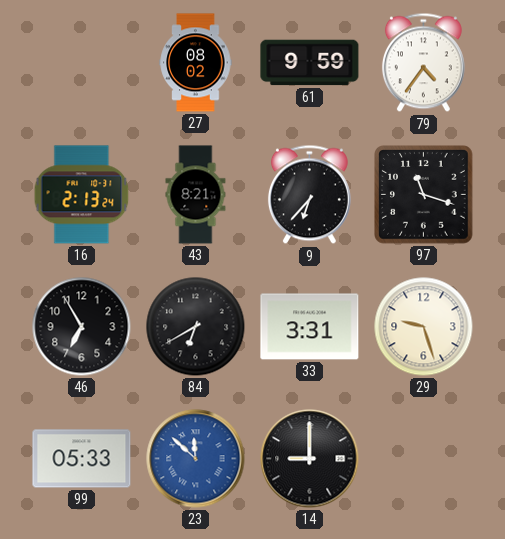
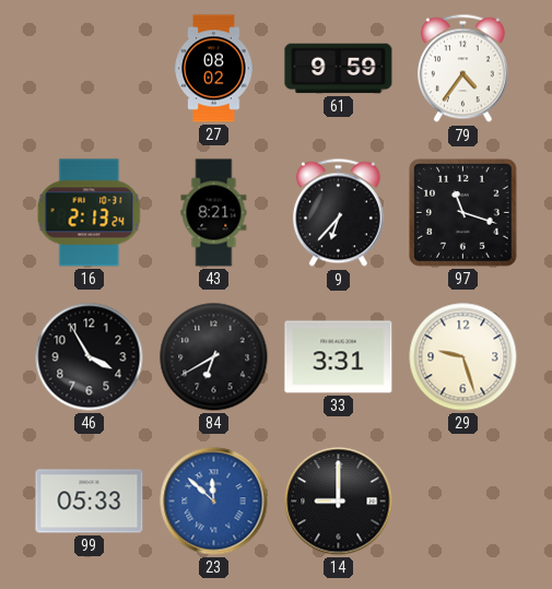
46: 6:55 -> 3:55 (90, 357)
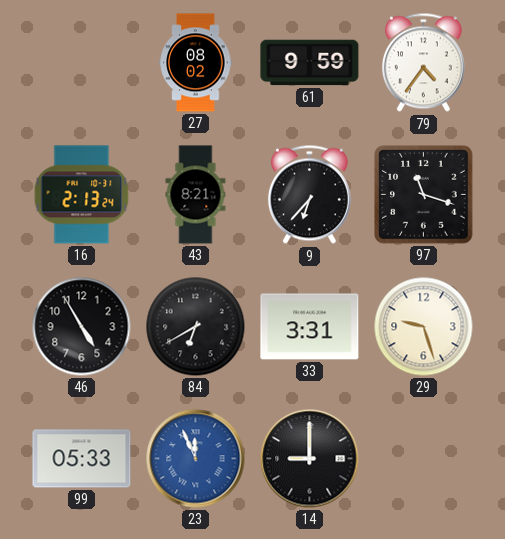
46: 3:55 -> 4:55 (82, 327)
23: 11:52 -> 11:56 (196, 459)
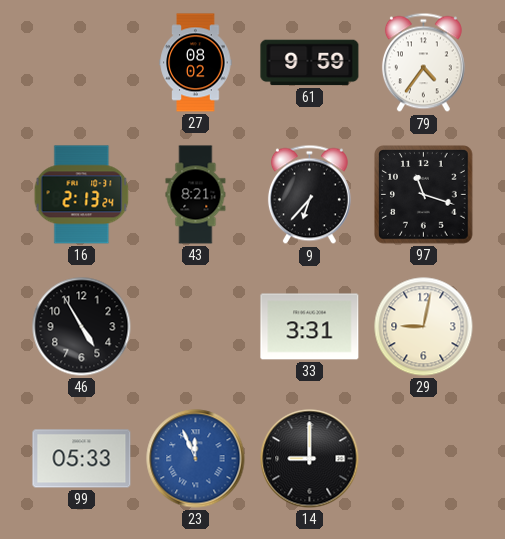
84: 6:40 -> none (196, 327)
29: 9:27 -> 9:02 (424, 327)
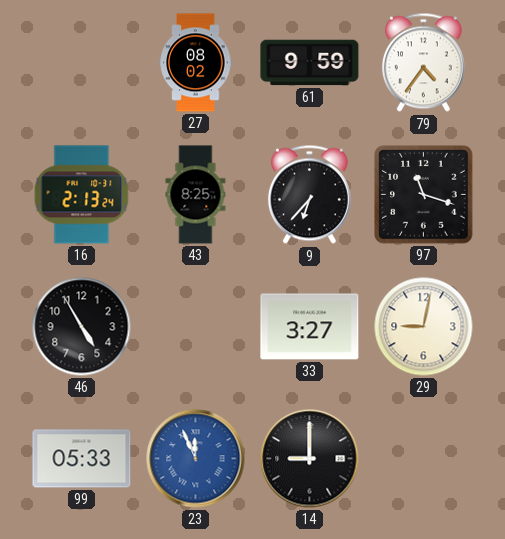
43: 8:21 -> 8:25 (196, 195)
33: 3:31 -> 3:27 (310, 327)
